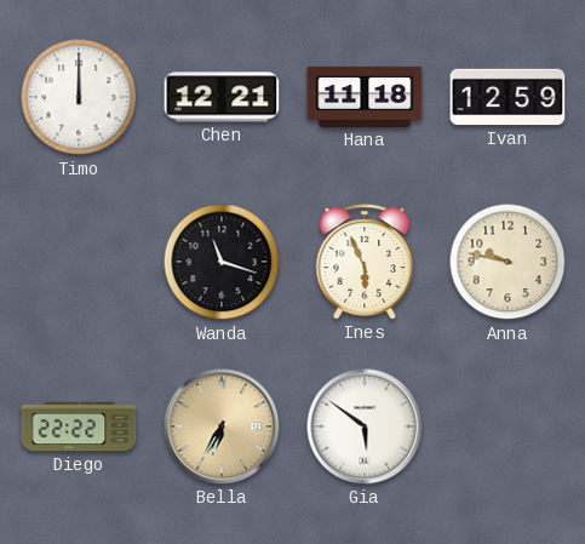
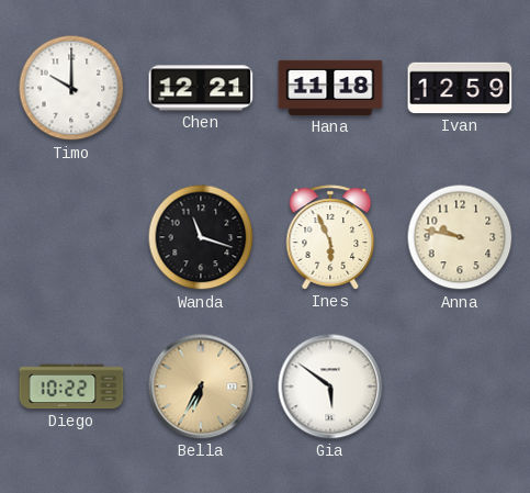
Timo: 12:00 -> 10:00 (71, 88)
Diego: 22:22 -> 10:22 (71, 386)
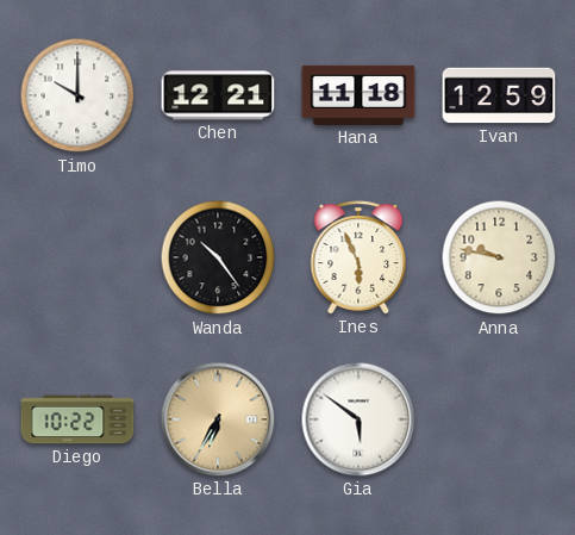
Wanda: 11:18 -> 10:24 (218, 257)
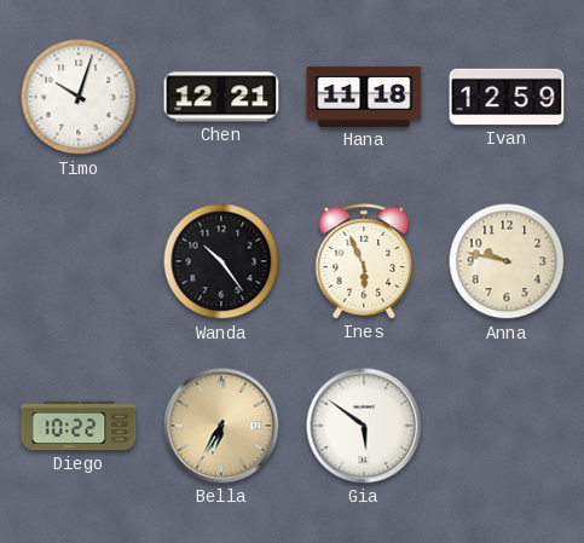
Timo: 10:00 -> 10:03 (79, 97)
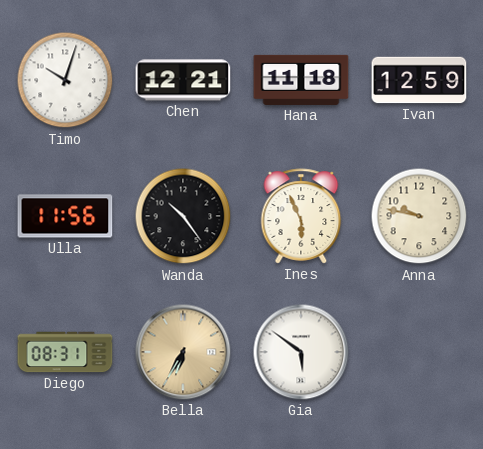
Ulla: none -> 11:56 (65, 216)
Diego: 10:22 -> 08:31 (65, 352)
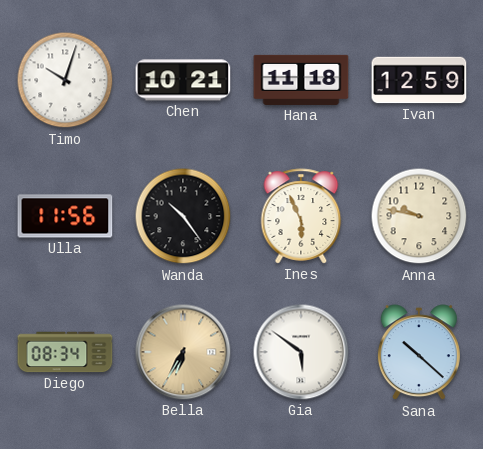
Chen: 12:21 -> 10:21 (183, 80)
Diego: 08:31 -> 08:34 (65, 352)
Sana: none -> 10:22 (419, 353)
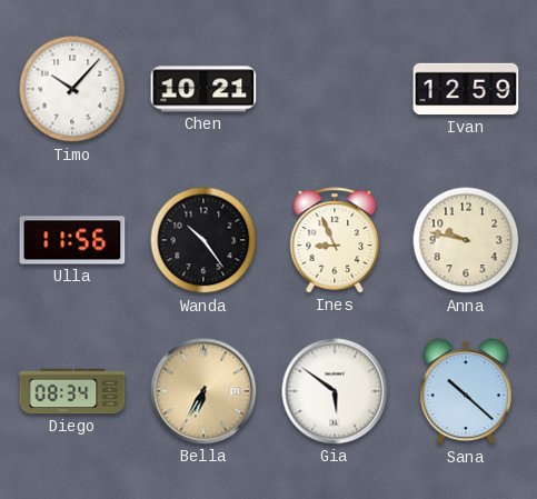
Timo: 10:03 -> 10:07 (72, 89)
Hana: 11:18 -> none (301, 80)
Ines: 5:56 -> 8:56 (335, 240)
